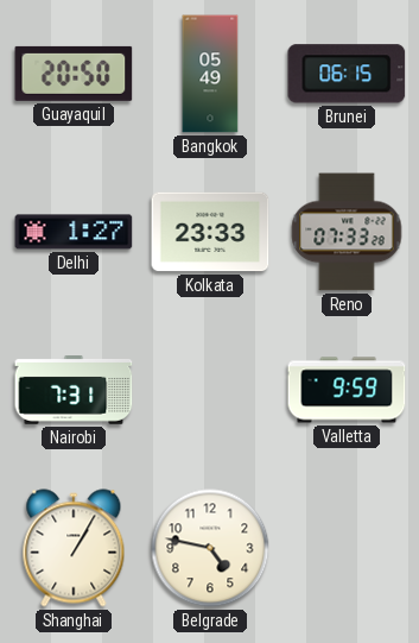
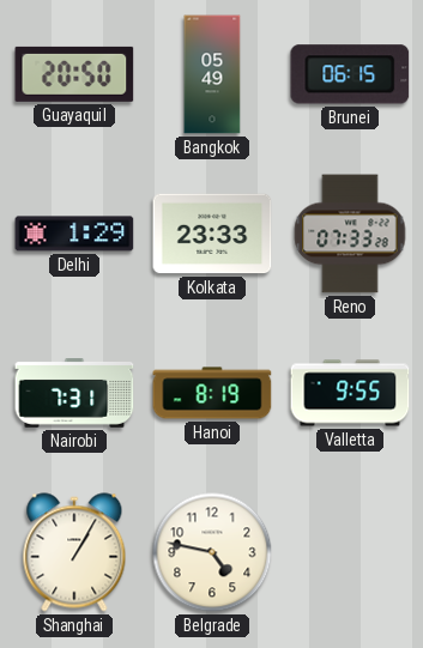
Delhi: 1:27 -> 1:29 (74, 234)
Hanoi: none -> 8:19 (212, 393)
Valletta: 9:59 -> 9:55 (350, 393)
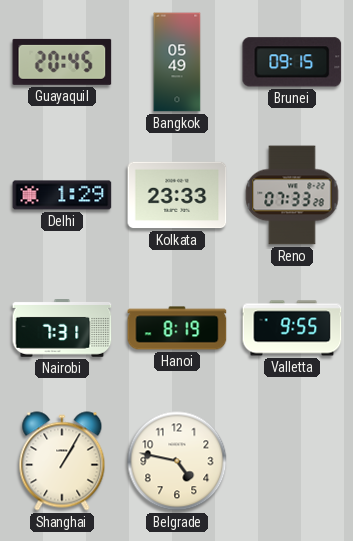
Guayaquil: 20:50 -> 20:45 (62, 62)
Brunei: 06:15 -> 09:15 (292, 62)
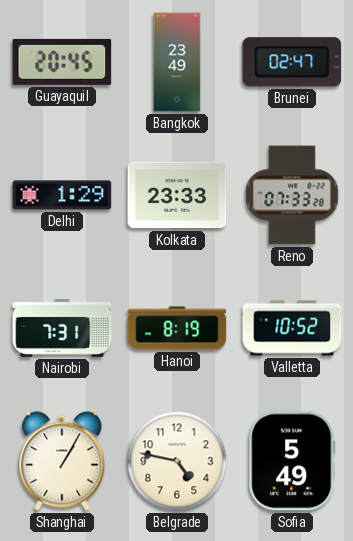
Bangkok: 05:49 -> 23:49 (177, 62)
Brunei: 09:15 -> 02:47 (292, 62)
Valletta: 9:55 -> 10:52 (292, 328)
Sofia: none -> 5:49 (292, 461)
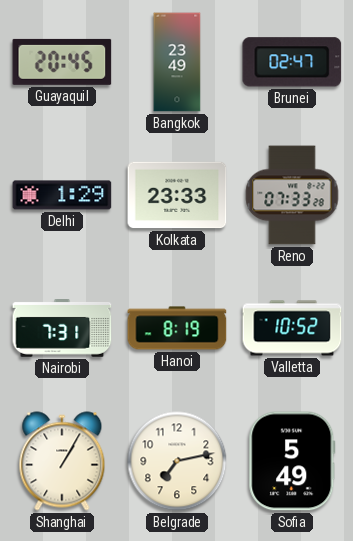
Belgrade: 4:47 -> 7:13 (177, 461)
